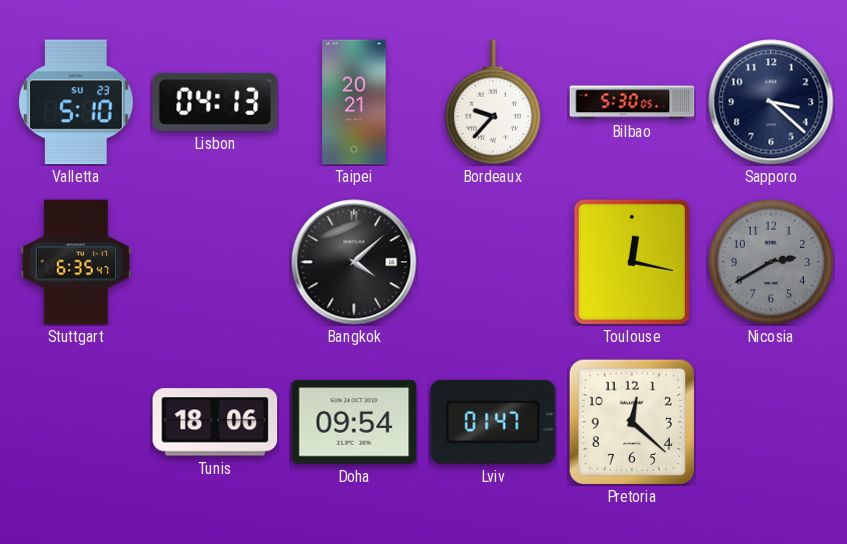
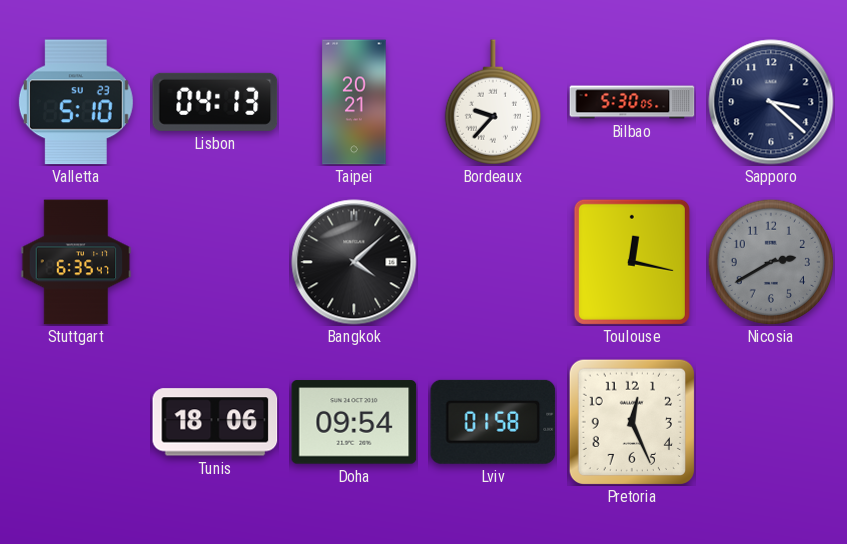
Lviv: 01:47 -> 01:58 (493, 422)
Pretoria: 12:22 -> 12:26 (631, 421)
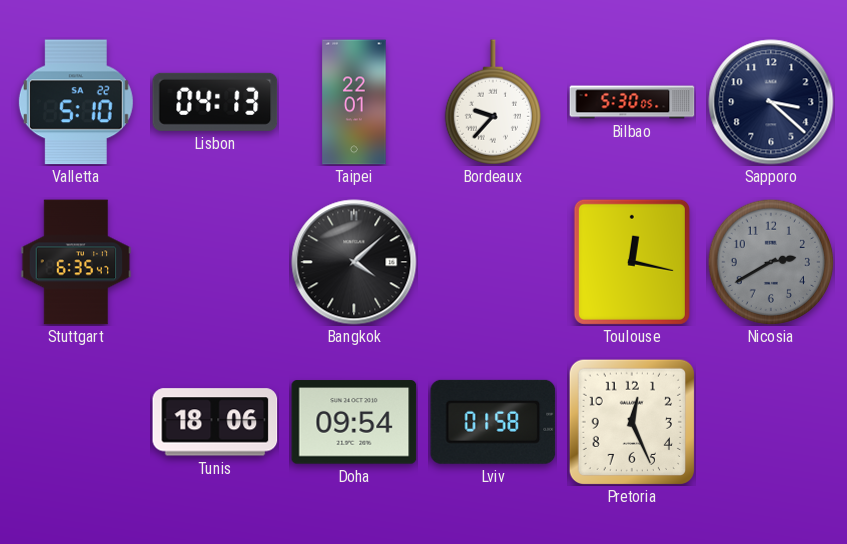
Valletta date: SU 23 -> SA 22 (76, 102)
Taipei: 20:21 -> 22:01 (354, 102)
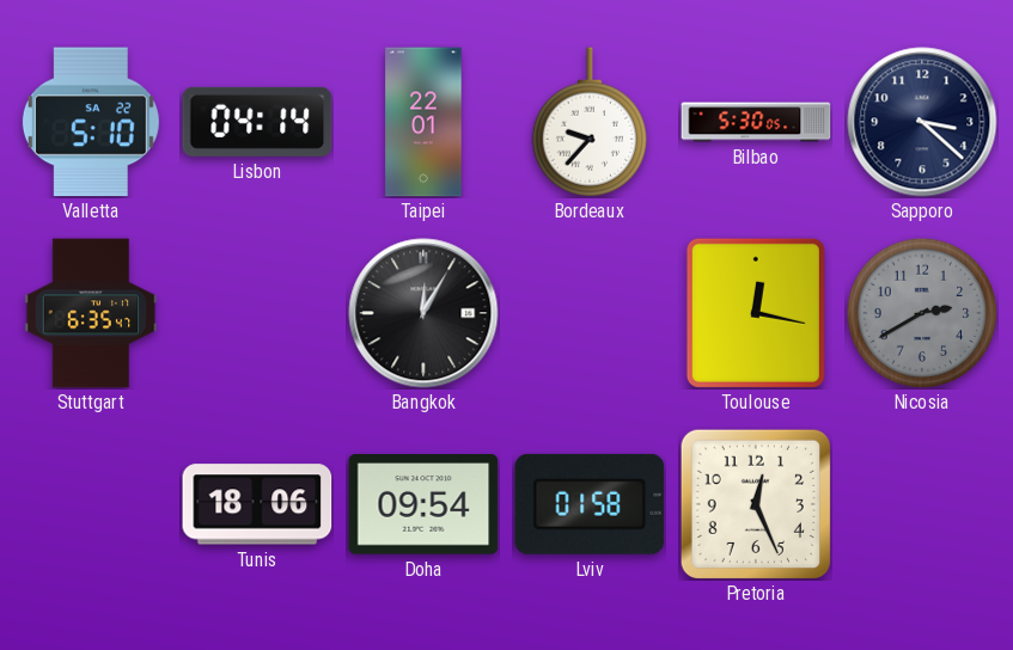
Lisbon: 04:13 -> 04:14 (257, 122)
Bangkok: 4:08 -> 12:05 (423, 313)
